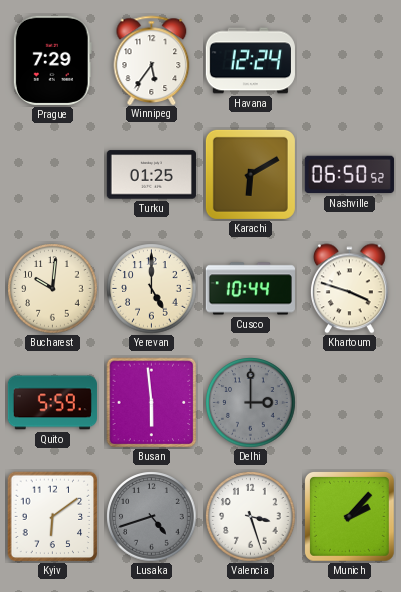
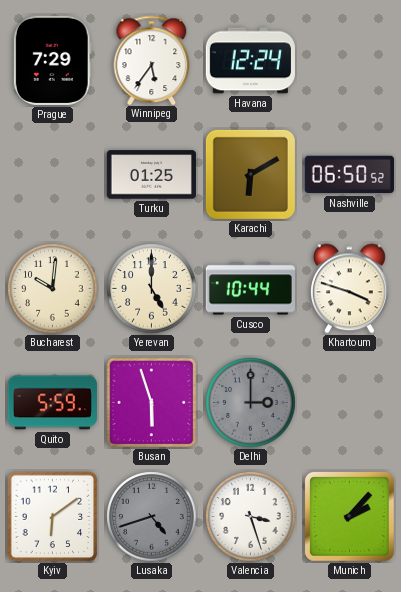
Busan: 5:59 -> 5:57 (152, 403)
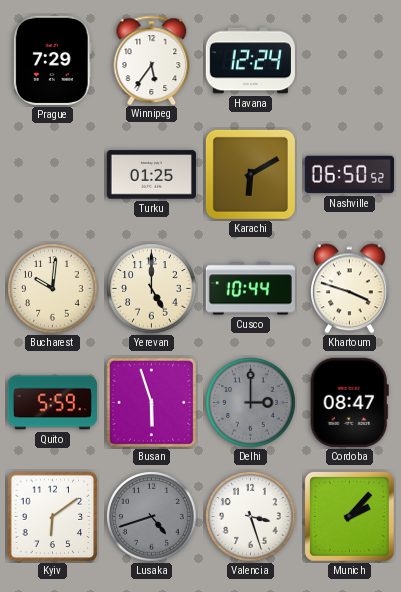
Cordoba: none -> 08:47 (349, 402)
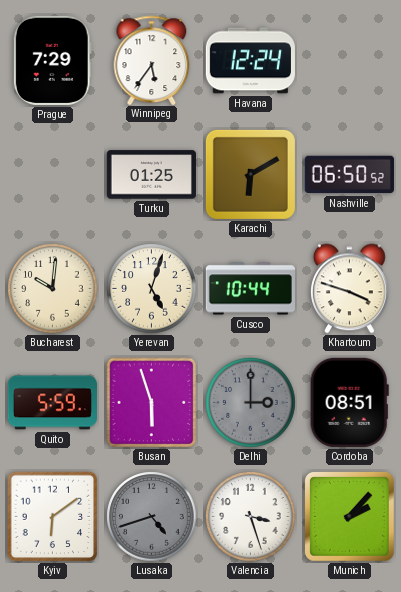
Yerevan: 5:00 -> 5:03 (152, 289)
Cordoba: 08:47 -> 08:51 (349, 402)
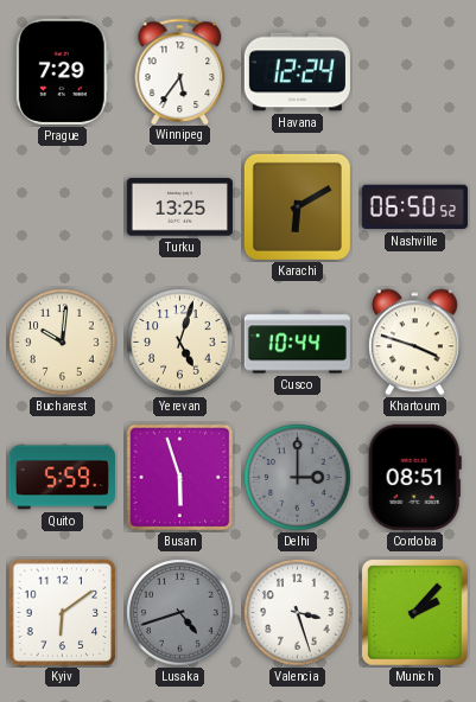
Turku: 01:25 -> 13:25 (179, 208)
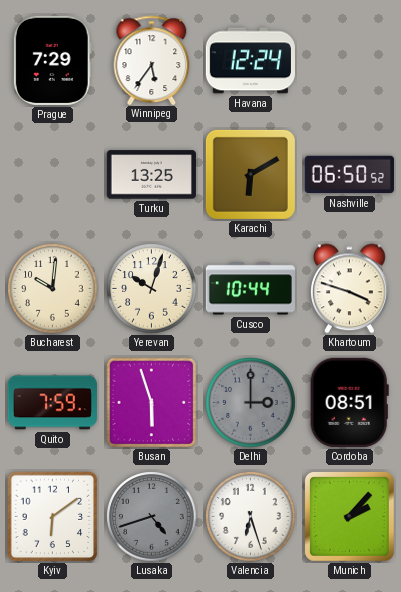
Yerevan: 5:03 -> 10:03 (152, 289)
Quito: 5:59 -> 7:59 (52, 403)
Valencia: 3:27 -> 6:27 (251, 517)
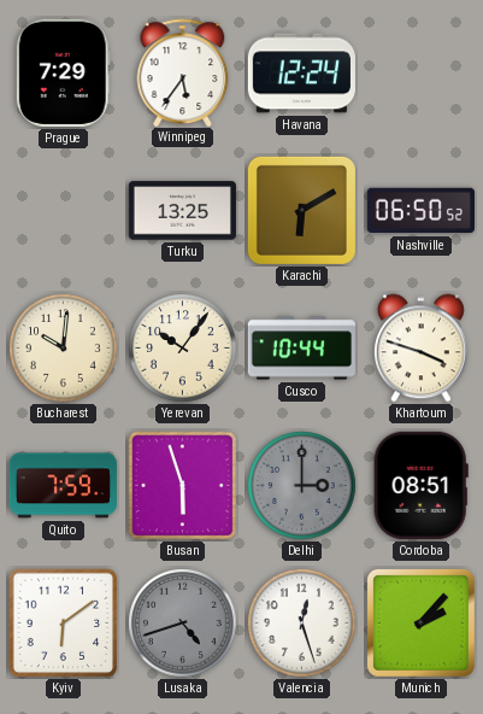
Yerevan: 10:03 -> 10:06 (183, 349)
Valencia: 6:27 -> 12:27 (302, 624)
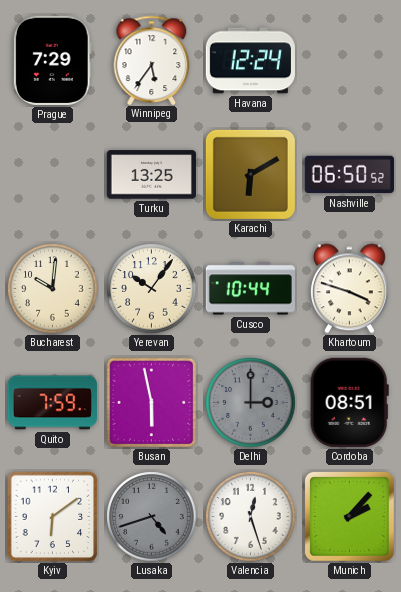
Busan: 5:57 -> 5:58 (152, 403)
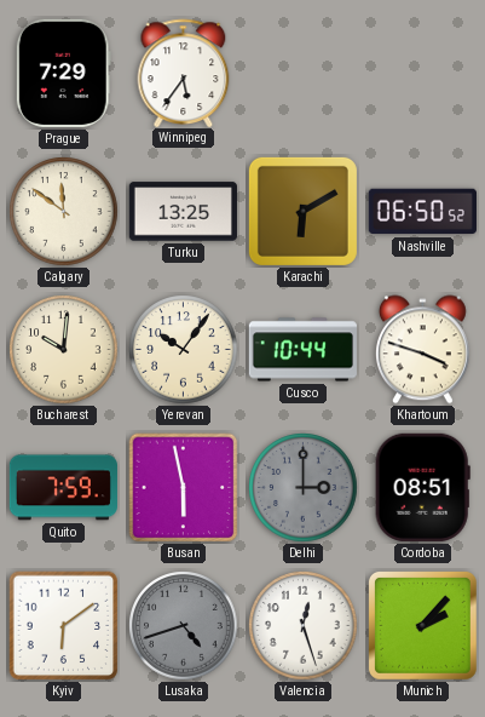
Havana: 12:24 -> none (250, 61)
Calgary: none -> 11:51 (64, 212)
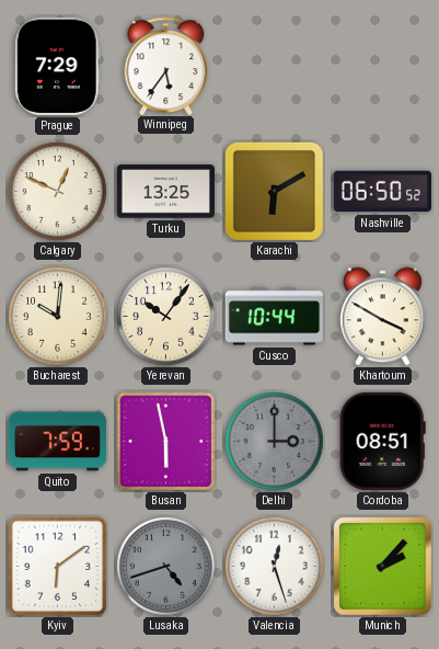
Calgary: 11:51 -> 12:49 (58, 192)
Khartoum: 3:48 -> 3:50 (382, 317)
